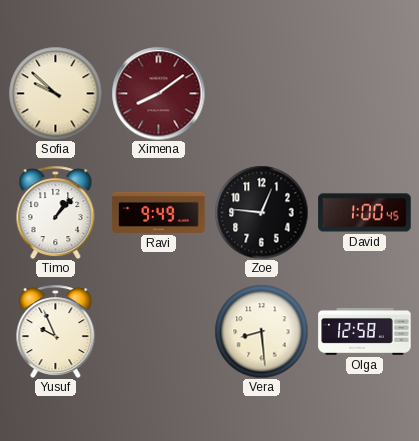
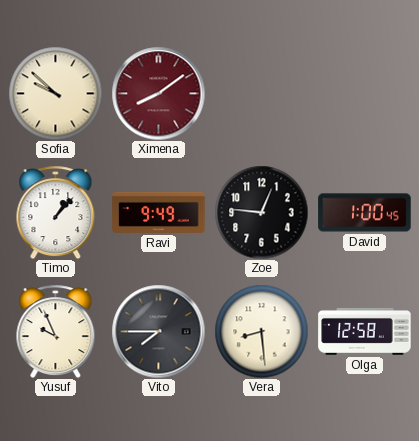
Vito: none -> 7:45 (158, 331)
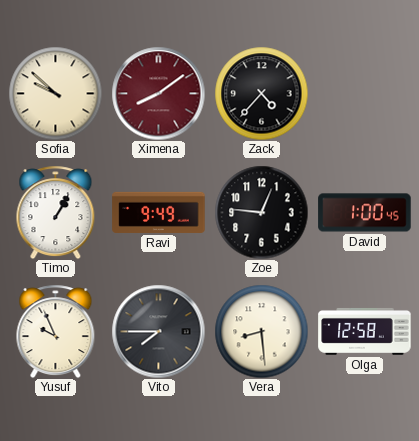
Zack: none -> 4:37 (261, 93)
Timo: 1:07 -> 1:05 (56, 212)
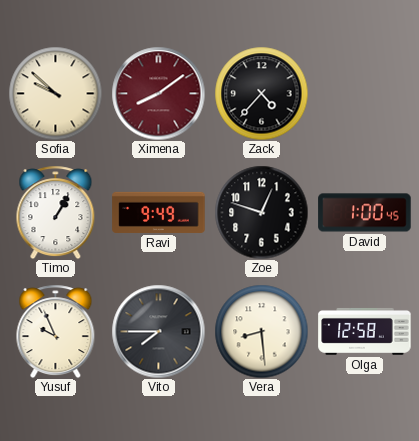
Zoe: 12:46 -> 12:48 (261, 212)
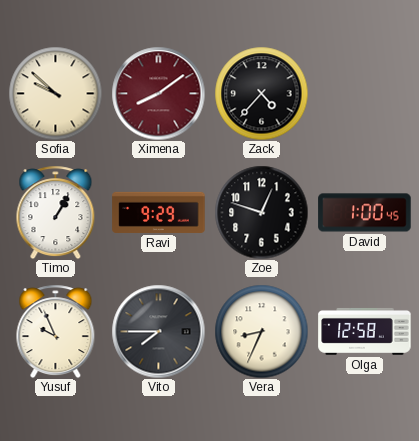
Ravi: 9:49 -> 9:29 (159, 212)
Vera: 8:29 -> 8:34 (261, 331)
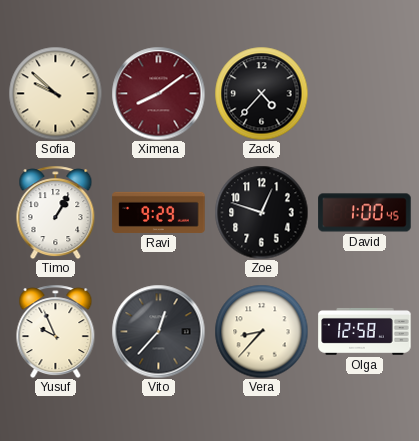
Vito: 7:45 -> 12:37 (158, 331)
Vera: 8:34 -> 8:37 (261, 331)
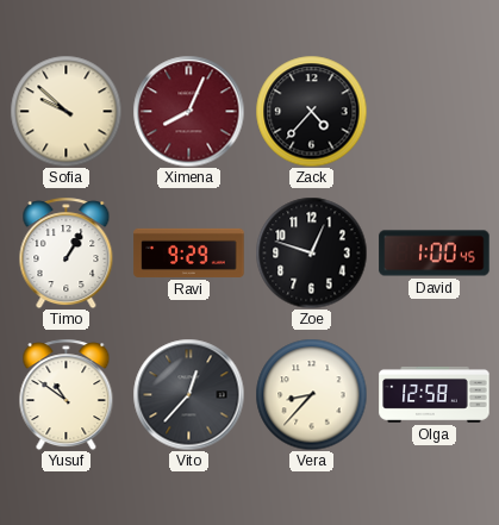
Ximena: 8:09 -> 8:04 (188, 111)
Yusuf: 9:56 -> 10:51 (67, 394)
